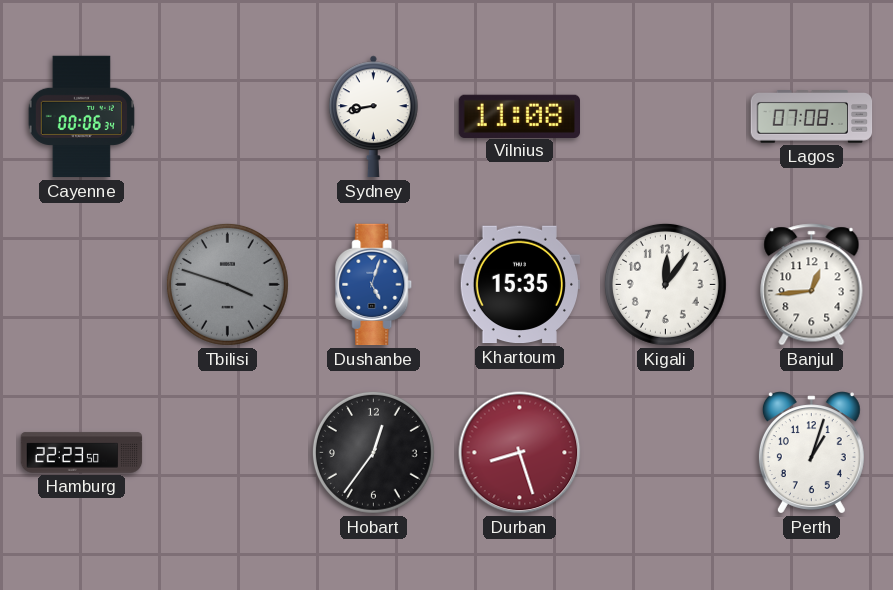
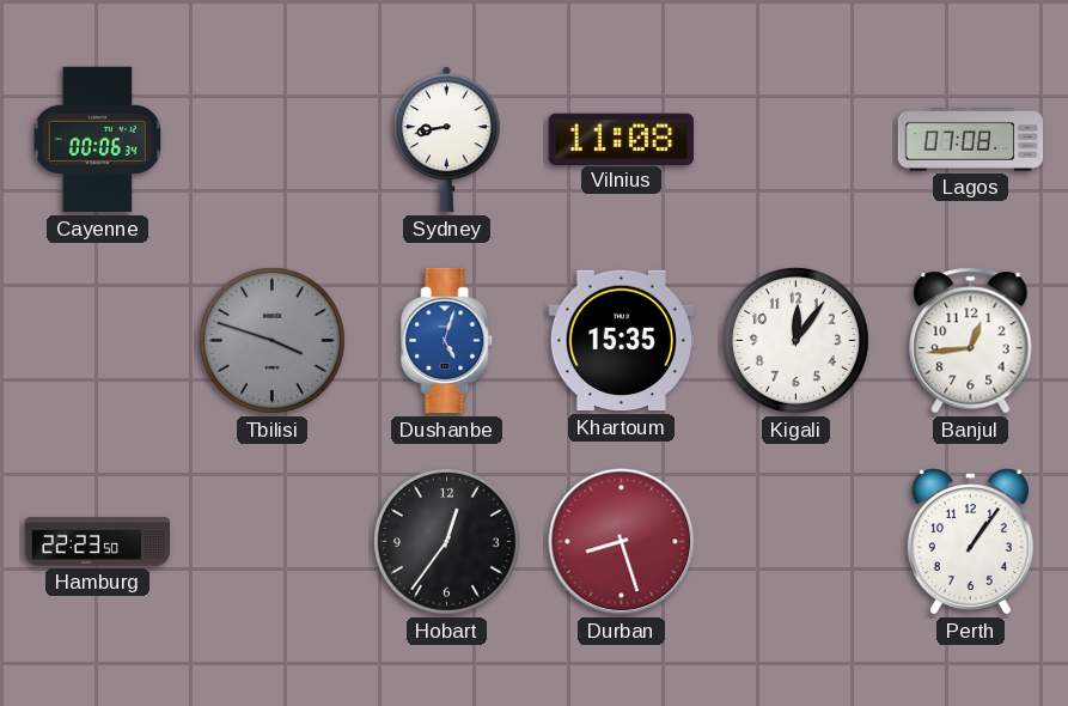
Perth: 1:03 -> 1:06 (970, 542)
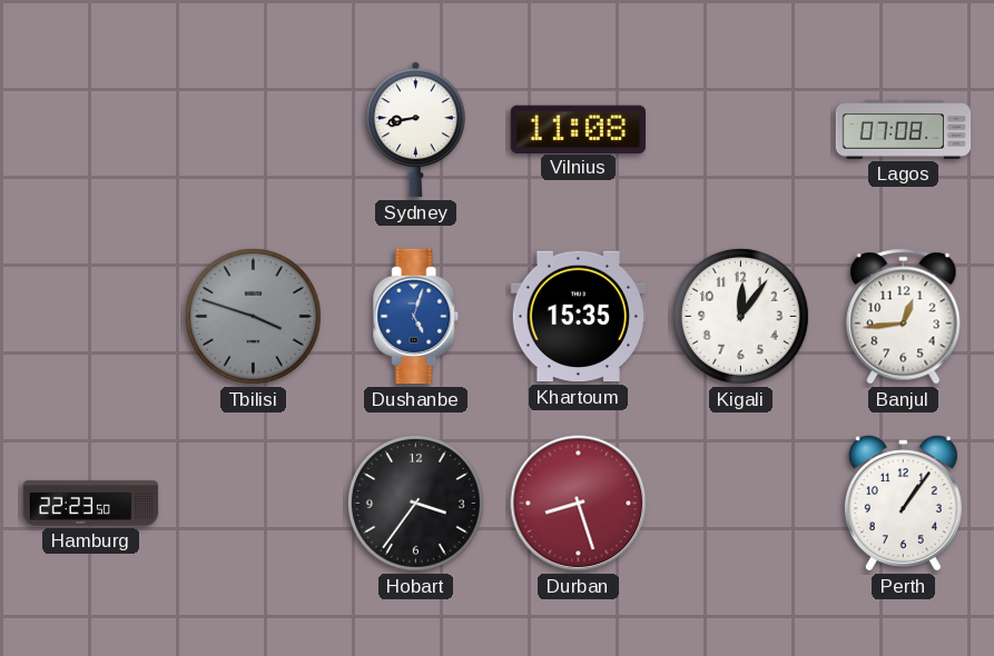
Cayenne: 00:06 -> none (97, 140)
Hobart: 12:36 -> 3:36 (415, 503)
